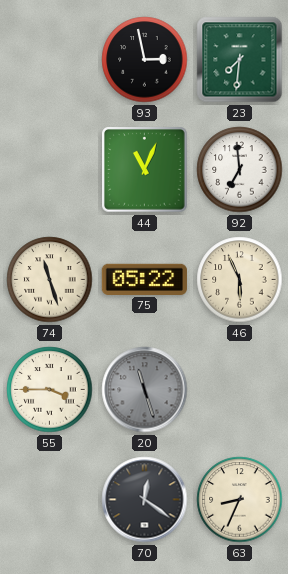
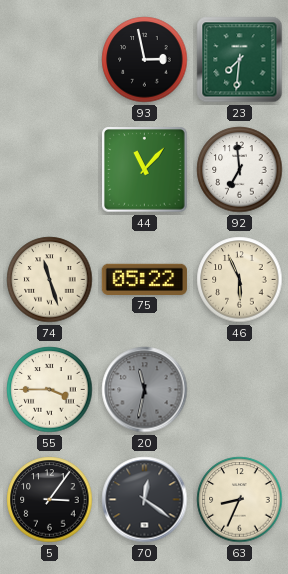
44: 11:04 -> 11:07 (145, 170)
20: 11:27 -> 11:32 (145, 390)
5: none -> 3:06 (50, 500)
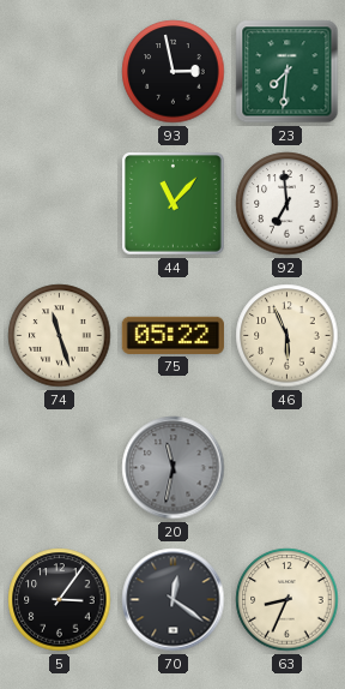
55: 3:45 -> none (50, 390)
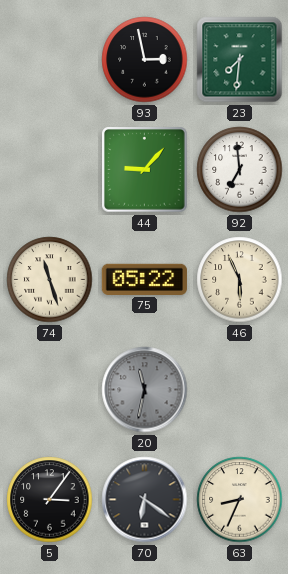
44: 11:07 -> 9:07 (145, 170)
70: 12:21 -> 6:21 (145, 500)
